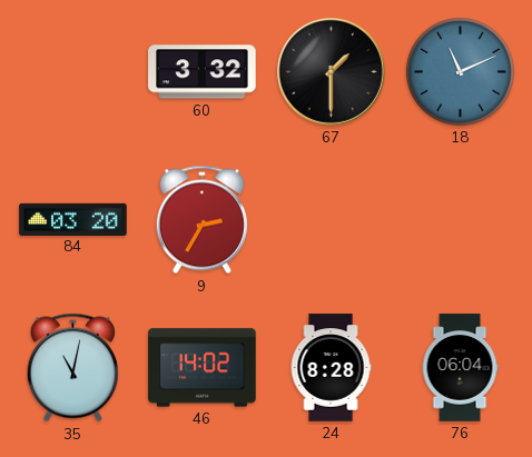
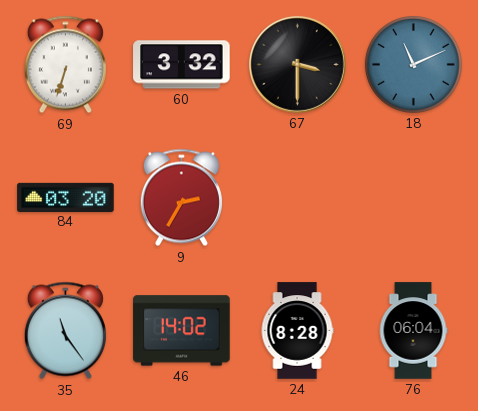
69: none -> 6:33 (65, 65)
67: 1:30 -> 3:30 (297, 64)
35: 11:02 -> 11:24 (65, 331)
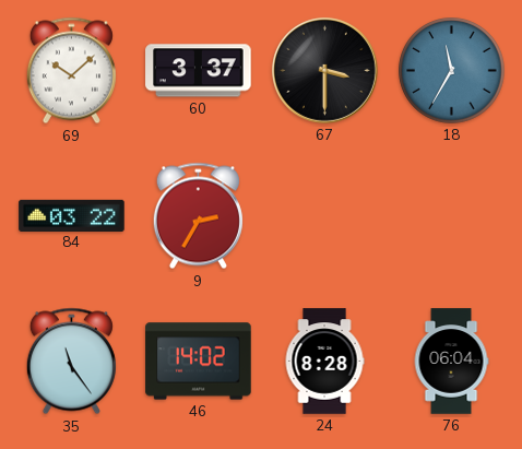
69: 6:33 -> 10:08 (71, 71)
60: 3:32 -> 3:37 (199, 71)
18: 11:11 -> 11:35 (452, 71)
84: 03:20 -> 03:22 (72, 215)
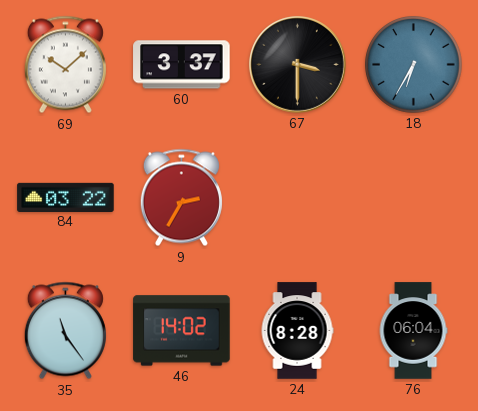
18: 11:35 -> 6:35 (414, 65)
